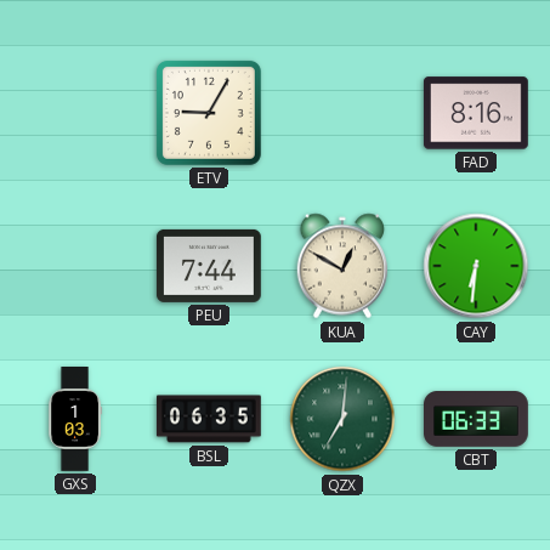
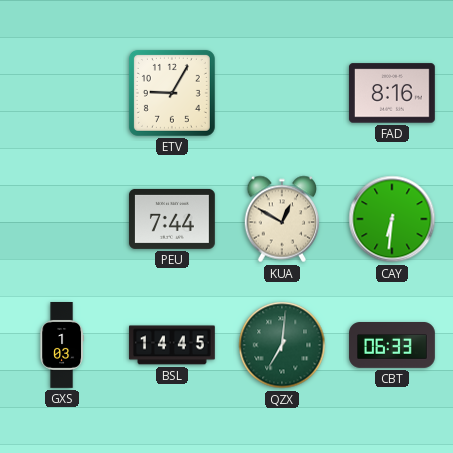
BSL: 06:35 -> 14:45 (172, 345)
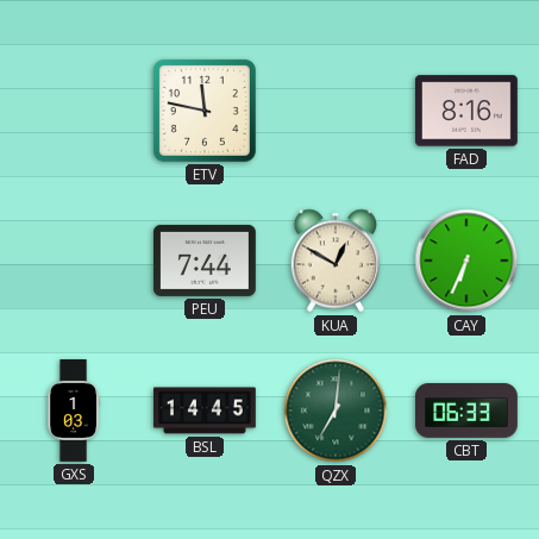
ETV: 9:05 -> 11:47 (205, 111)
CAY: 6:31 -> 6:34 (466, 261)
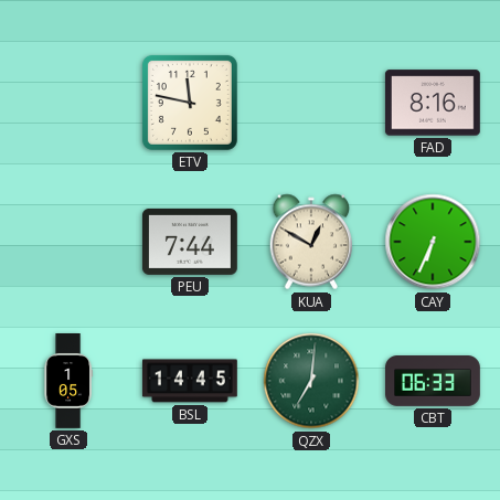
GXS: 1:03 -> 1:05 (67, 382)
